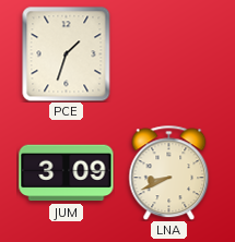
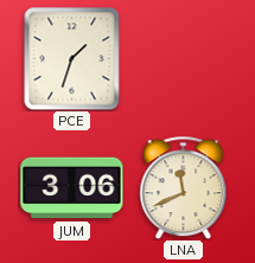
JUM: 3:09 -> 3:06 (72, 188)
LNA: 8:41 -> 11:41 (184, 187)
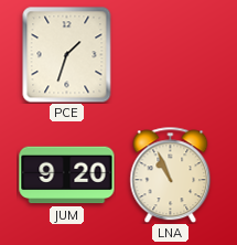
JUM: 3:06 -> 9:20 (67, 175)
LNA: 11:41 -> 10:56 (171, 174)
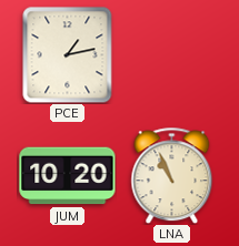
PCE: 1:33 -> 1:13 (68, 54)
JUM: 9:20 -> 10:20 (68, 176)
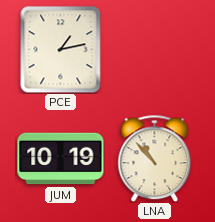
JUM: 10:20 -> 10:19 (61, 159)
LNA: 10:56 -> 10:53 (155, 158)
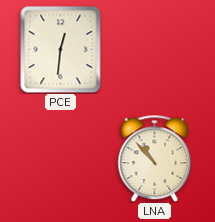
PCE: 1:13 -> 12:31 (61, 49)
JUM: 10:19 -> none (61, 159)
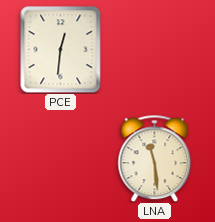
LNA: 10:53 -> 11:29 (155, 158)
